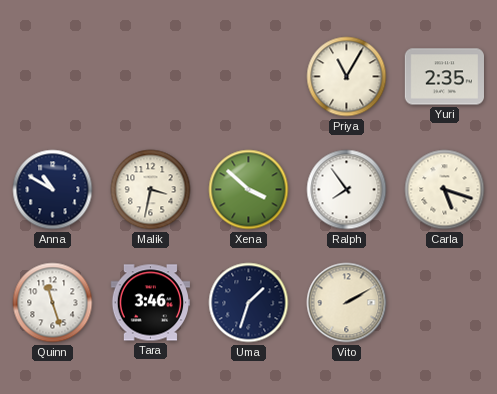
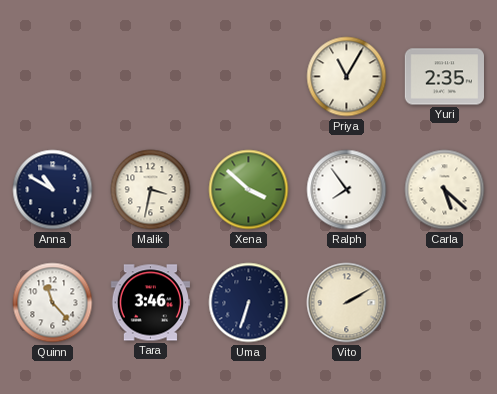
Carla: 5:18 -> 5:22 (445, 190)
Quinn: 11:27 -> 11:23 (53, 303)
Uma: 1:33 -> 6:33 (249, 303)
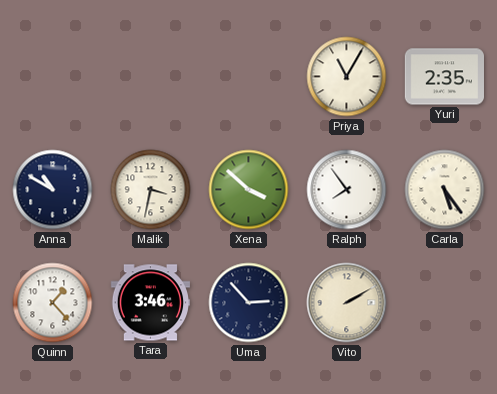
Carla: 5:22 -> 5:24 (445, 190)
Quinn: 11:23 -> 1:23 (53, 303)
Uma: 6:33 -> 2:53 (249, 303)
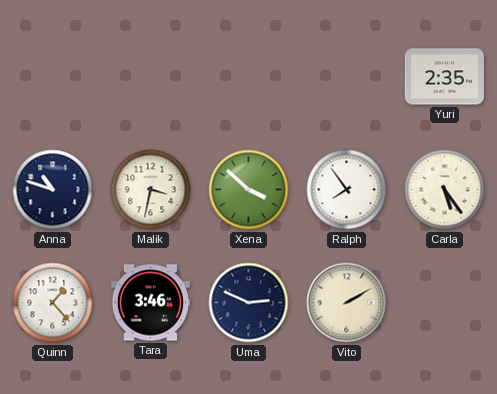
Priya: 11:05 -> none (347, 77)
Anna: 10:50 -> 10:48 (53, 190)
Uma: 2:53 -> 2:49 (249, 303)
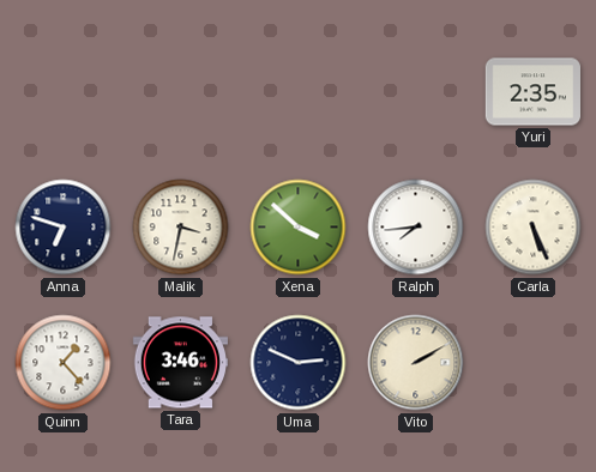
Anna: 10:48 -> 6:48 (64, 228)
Ralph: 7:54 -> 7:44 (416, 228)
Carla: 5:24 -> 5:26 (534, 228)
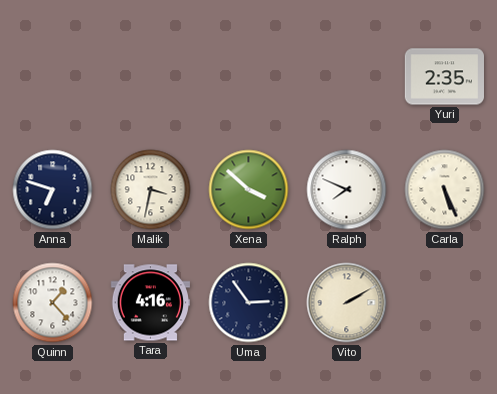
Ralph: 7:44 -> 7:49 (347, 190)
Tara: 3:46 -> 4:16 (150, 303)
Uma: 2:49 -> 2:54 (249, 303)
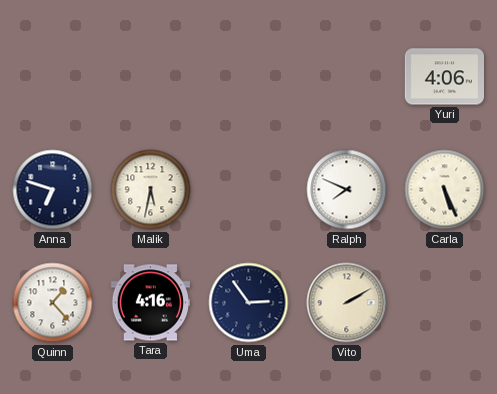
Yuri: 2:35 -> 4:06 (445, 77)
Malik: 3:32 -> 5:32 (151, 190)
Xena: 3:52 -> none (249, 190)
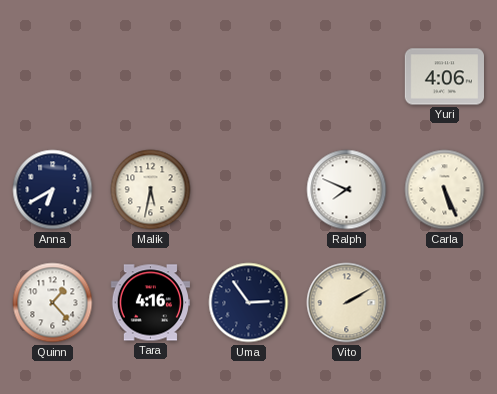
Anna: 6:48 -> 6:40 (53, 190)
